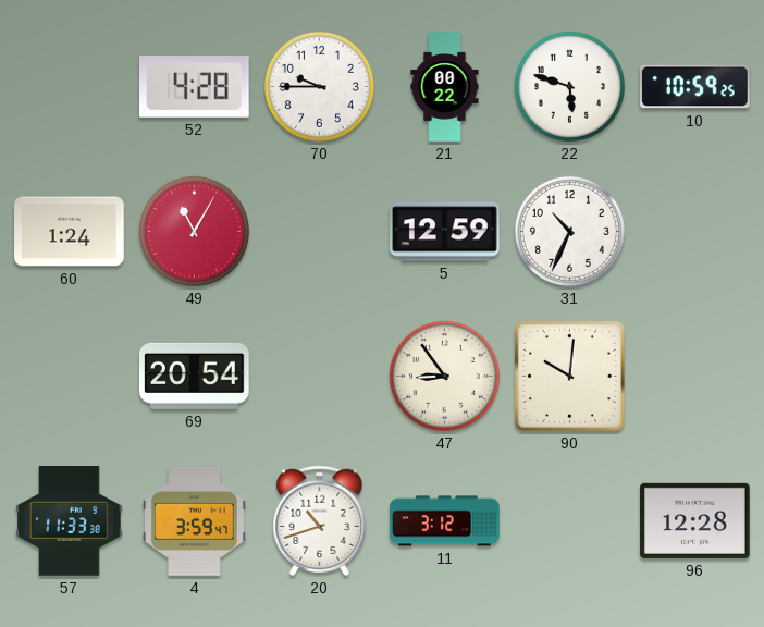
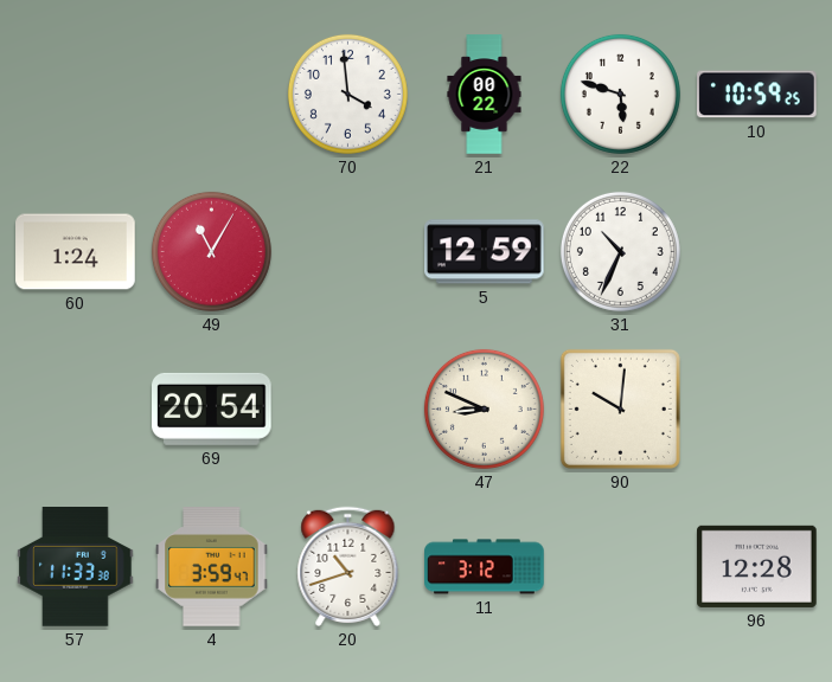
52: 4:28 -> none (195, 87)
70: 9:45 -> 3:59 (347, 94)
47: 8:54 -> 8:49 (484, 408)
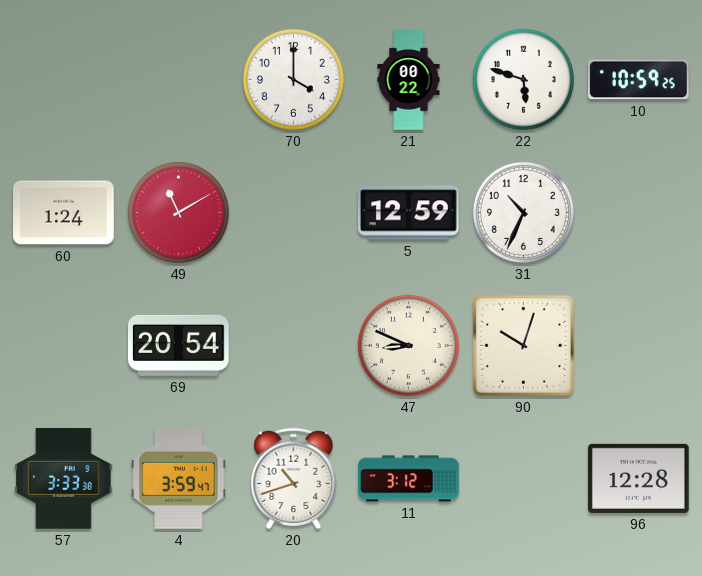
70: 3:59 -> 4:00 (293, 79)
49: 11:05 -> 11:10 (178, 212)
90: 10:01 -> 10:03 (523, 345)
57: 11:33 -> 3:33 (64, 479)
